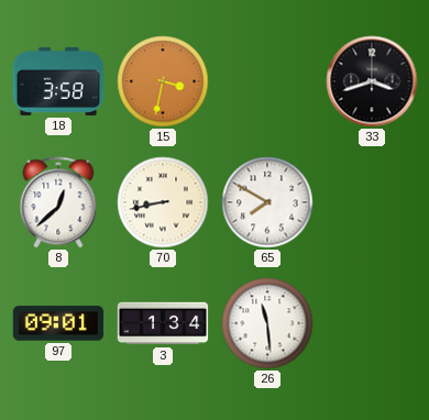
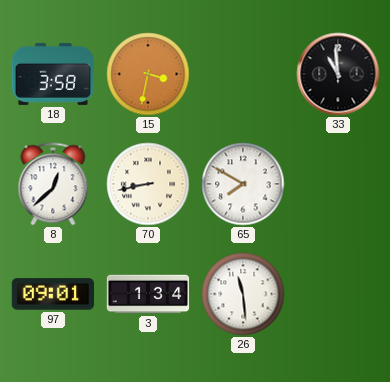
33: 3:42 -> 10:59 (338, 74)
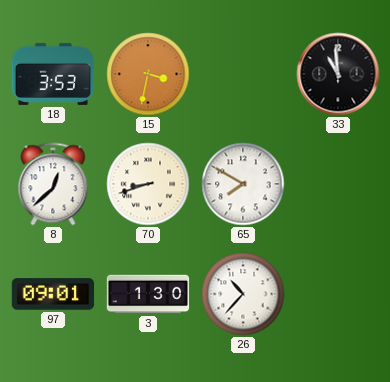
18: 3:58 -> 3:53 (53, 74)
70: 8:43 -> 8:42 (148, 184)
3: 1:34 -> 1:30 (148, 294)
26: 11:29 -> 10:37 (243, 294)
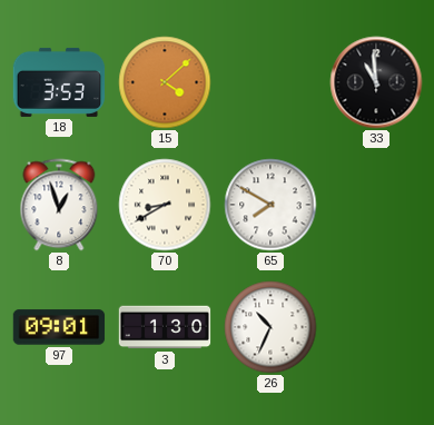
15: 3:32 -> 4:08 (165, 82)
8: 12:38 -> 12:57 (59, 205)
70: 8:42 -> 8:40 (165, 205)
26: 10:37 -> 10:34 (270, 327)
